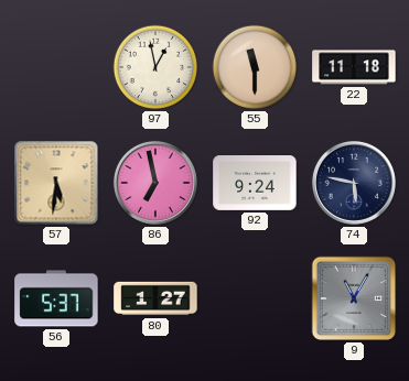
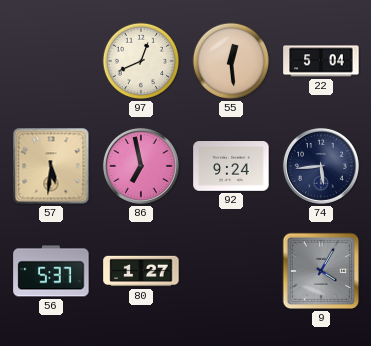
97: 12:58 -> 12:41 (141, 61)
55: 11:30 -> 12:29 (231, 61)
22: 11:18 -> 5:04 (321, 61)
74: 5:47 -> 5:44 (321, 166)
9: 11:05 -> 4:05 (321, 271)
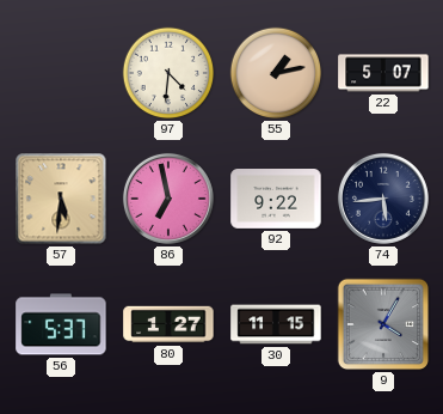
97: 12:41 -> 4:31 (168, 73)
55: 12:29 -> 1:13 (276, 73)
22: 5:04 -> 5:07 (383, 73)
92: 9:24 -> 9:22 (276, 200)
30: none -> 11:15 (276, 324)
